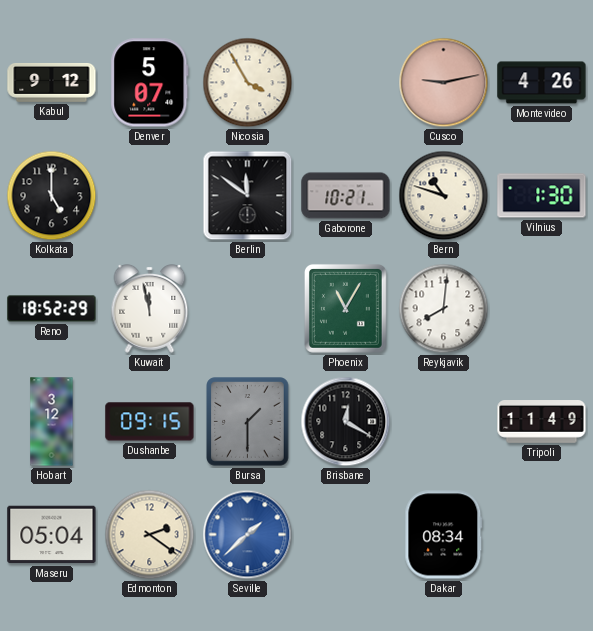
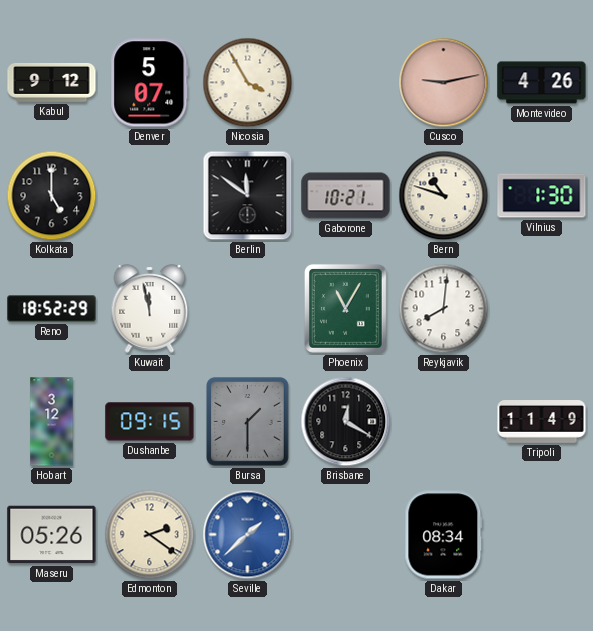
Maseru: 05:04 -> 05:26 (52, 535)
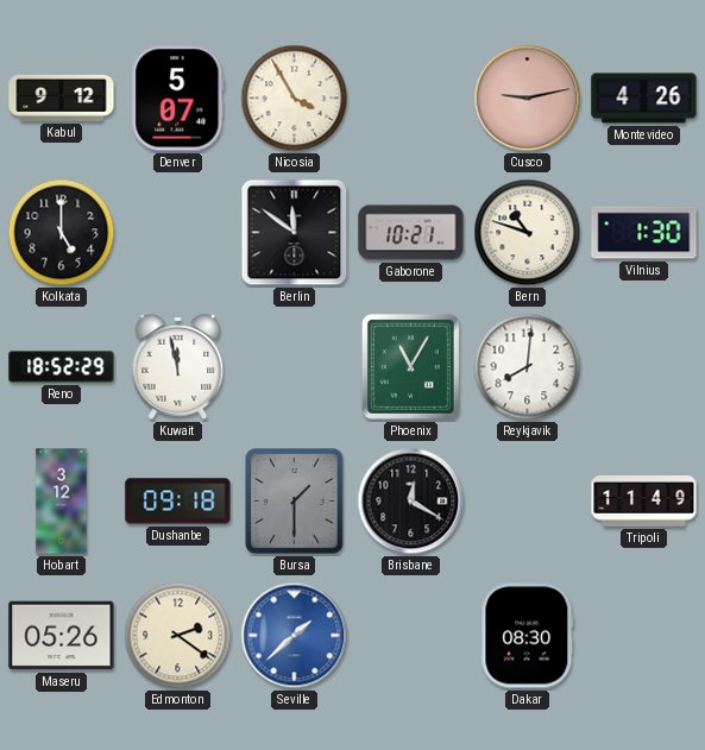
Dushanbe: 09:15 -> 09:18 (178, 502)
Dakar: 08:34 -> 08:30 (528, 636)
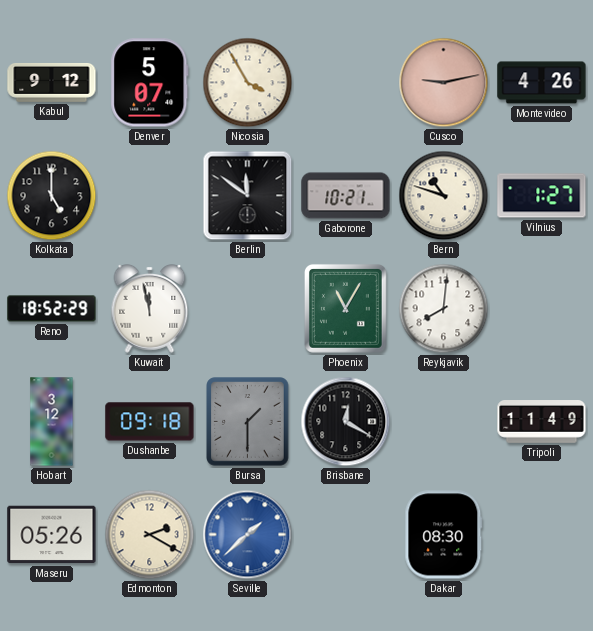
Vilnius: 1:30 -> 1:27 (542, 196)
Edmonton: 2:21 -> 2:20 (150, 535)
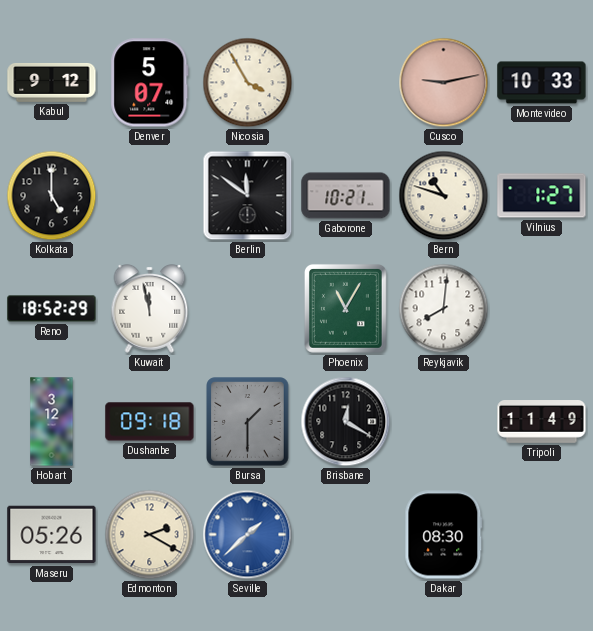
Montevideo: 4:26 -> 10:33 (542, 83)
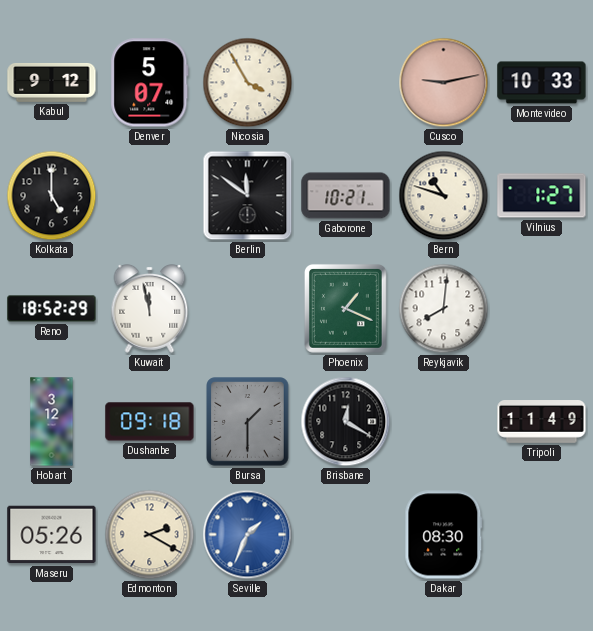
Phoenix: 11:05 -> 1:19 (345, 308)
Seville: 1:38 -> 1:34 (248, 535)
